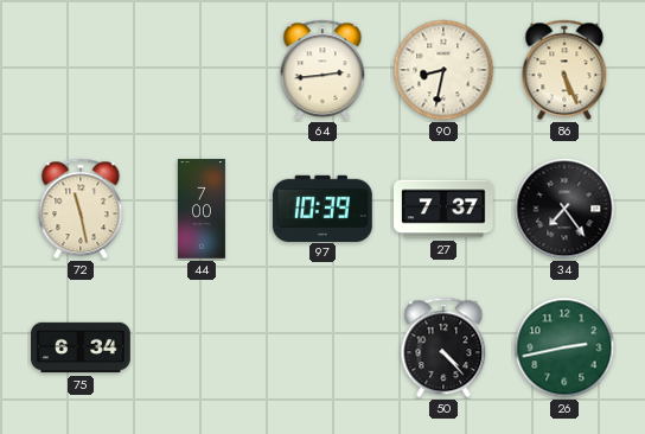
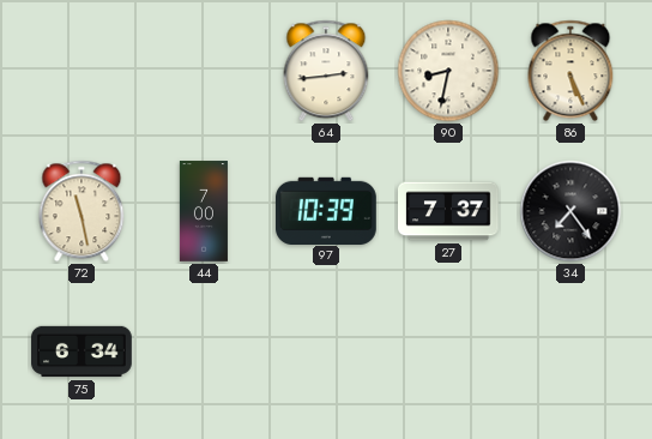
50: 4:23 -> none (443, 347)
26: 2:43 -> none (564, 347)
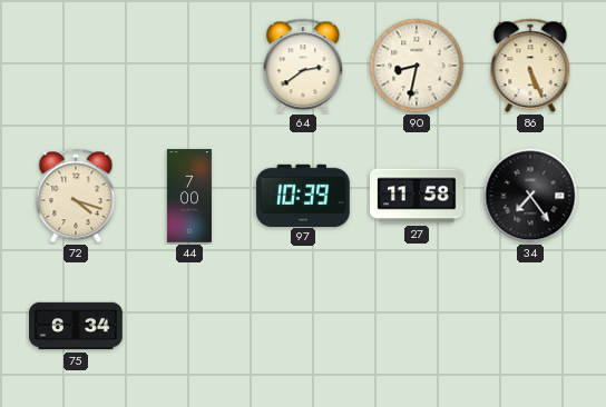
64: 2:44 -> 2:39 (303, 66)
72: 11:28 -> 4:18 (76, 196)
27: 7:37 -> 11:58 (418, 196)
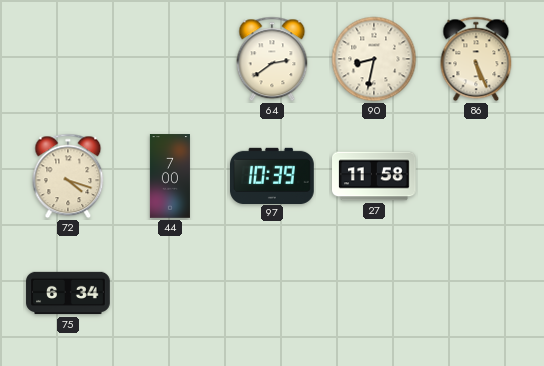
34: 7:24 -> none (530, 196)
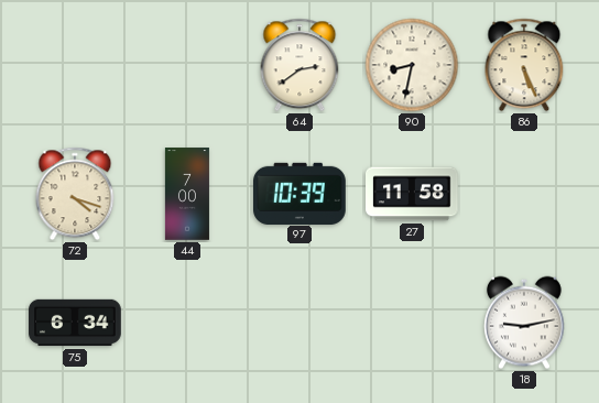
18: none -> 9:13 (525, 323)
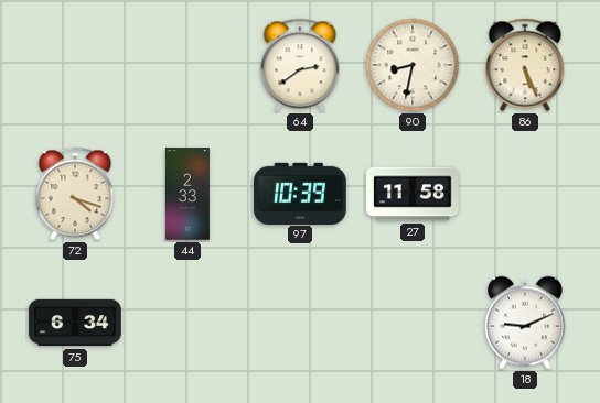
44: 7:00 -> 2:33 (187, 194)
18: 9:13 -> 9:11 (526, 323)
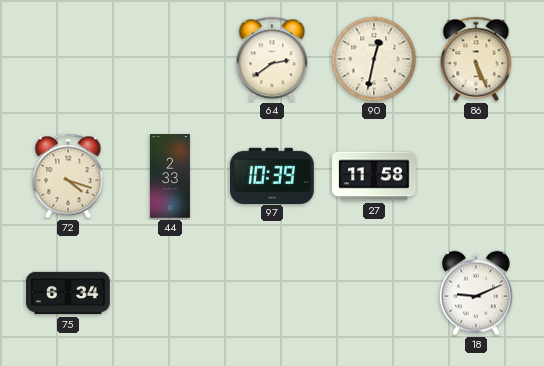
90: 8:32 -> 12:32 (374, 59)
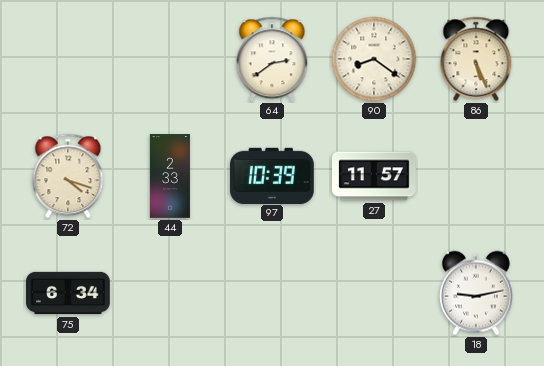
90: 12:32 -> 8:21 (374, 59)
27: 11:58 -> 11:57 (375, 176)
18: 9:11 -> 9:13 (477, 293)
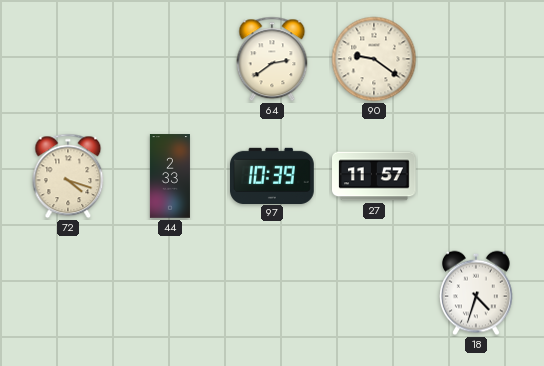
90: 8:21 -> 9:21 (374, 59)
86: 5:26 -> none (476, 59)
75: 6:34 -> none (68, 293)
18: 9:13 -> 4:33 (477, 293)
